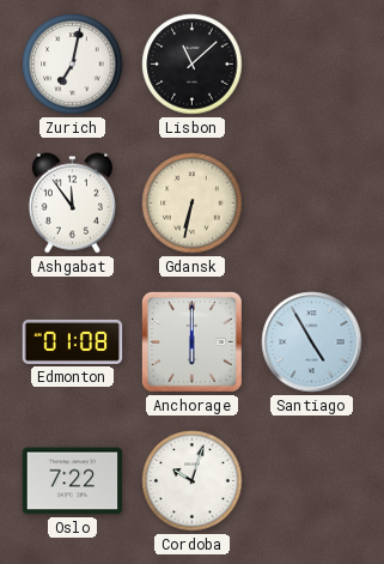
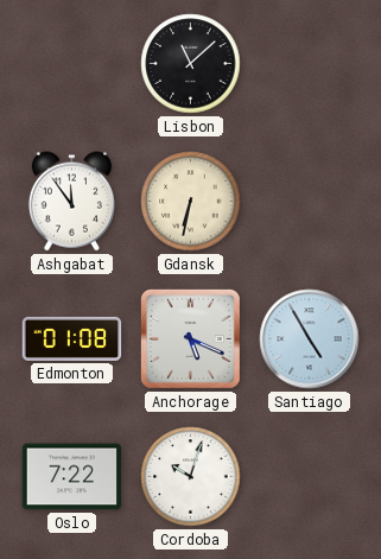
Zurich: 7:02 -> none (73, 65)
Anchorage: 6:00 -> 5:19 (190, 338)
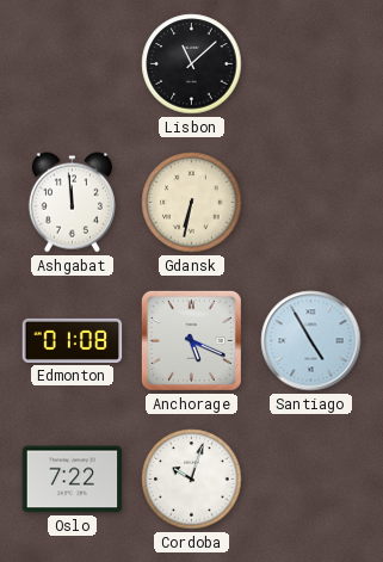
Ashgabat: 11:54 -> 11:59 (72, 203)
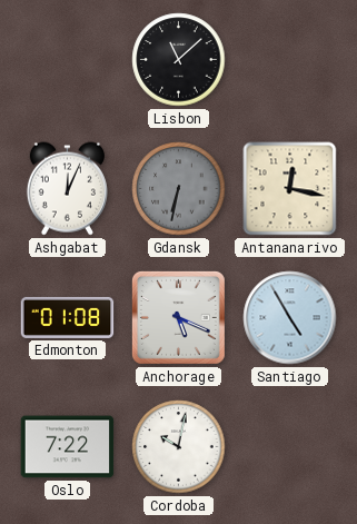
Ashgabat: 11:59 -> 12:04 (67, 189)
Gdansk dial: cream -> grey (179, 189)
Antananarivo: none -> 12:17 (290, 189)
Cordoba: 10:03 -> 10:02 (179, 447)
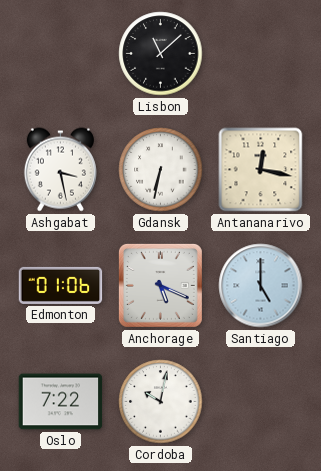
Ashgabat: 12:04 -> 3:28 (60, 170)
Gdansk dial: grey -> white (161, 170)
Edmonton: 01:08 -> 01:06 (61, 285)
Santiago: 4:55 -> 5:00 (261, 286)
